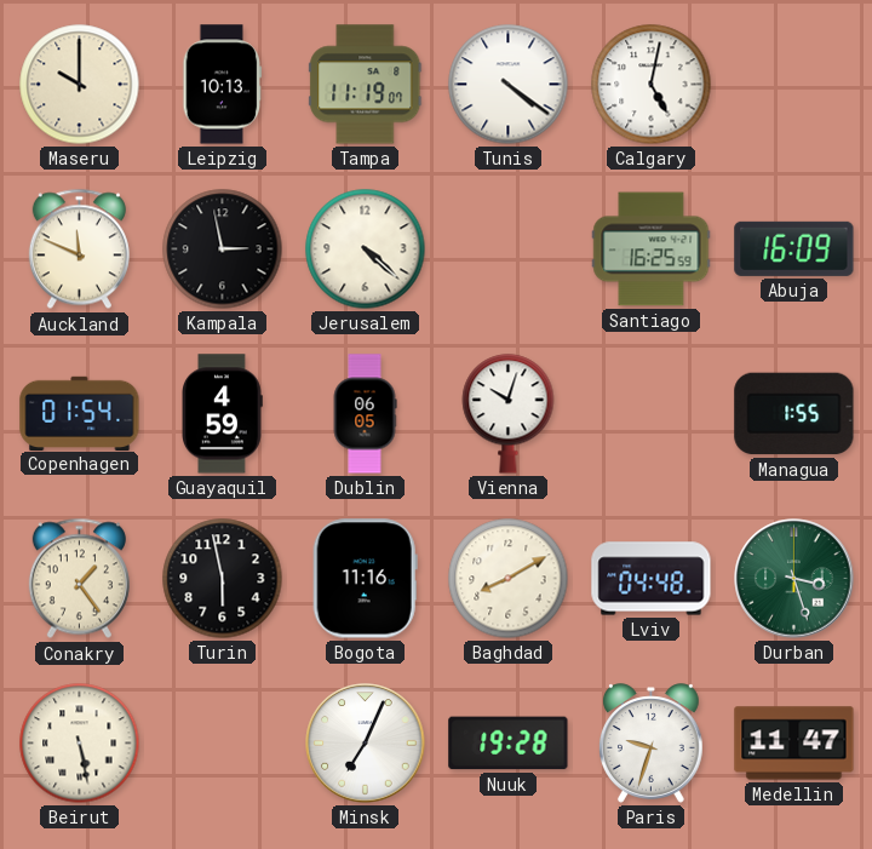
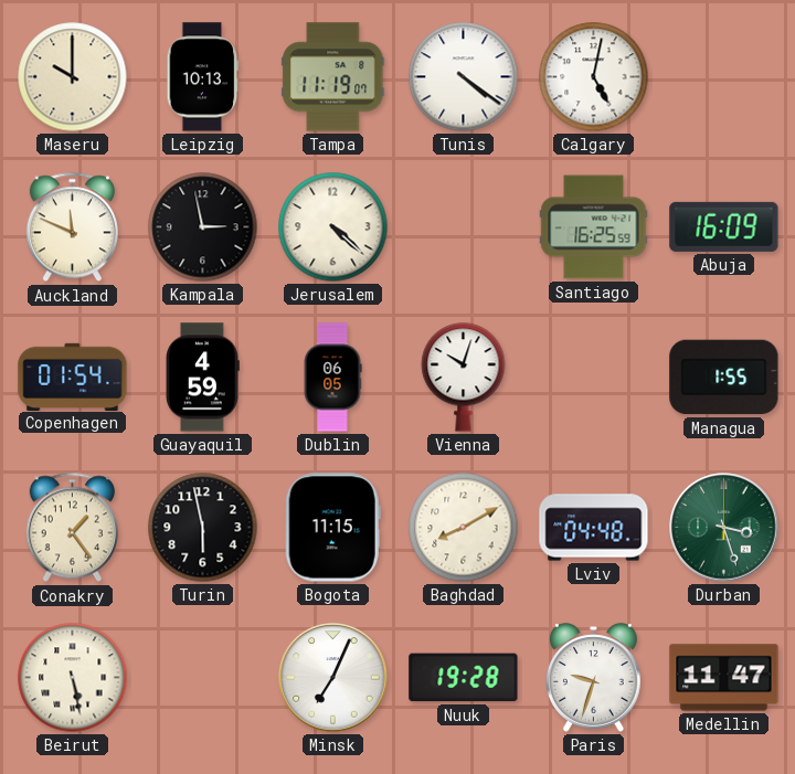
Bogota: 11:16 -> 11:15 (332, 528)
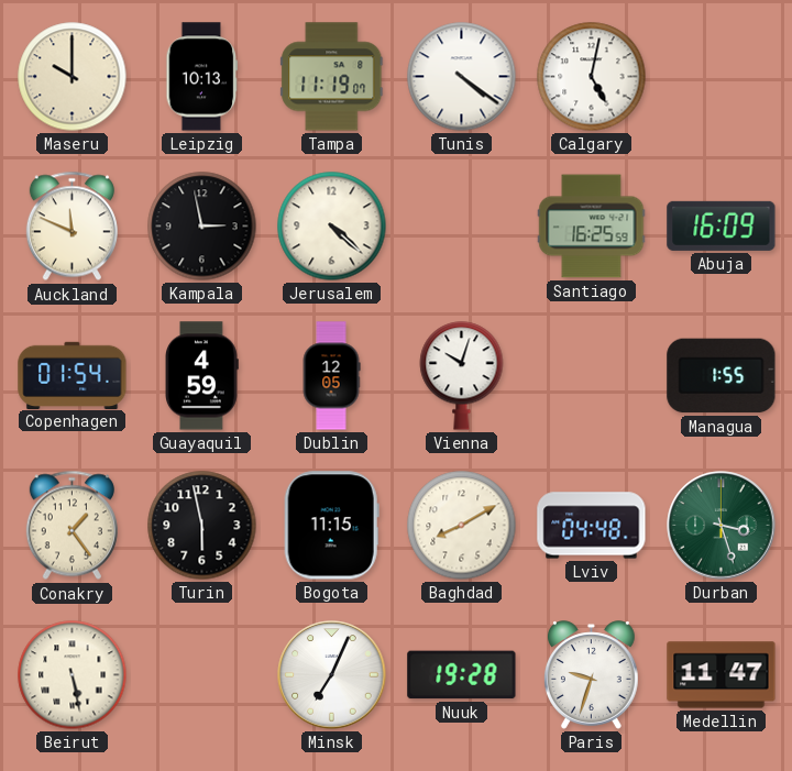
Dublin: 06:05 -> 12:05 (331, 376)
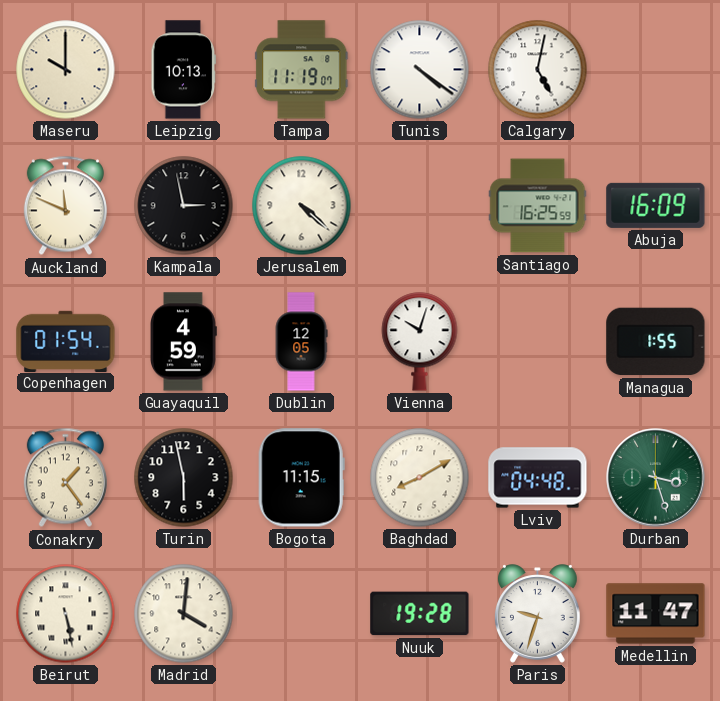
Madrid: none -> 4:01 (184, 614)
Minsk: 7:04 -> none (332, 675)
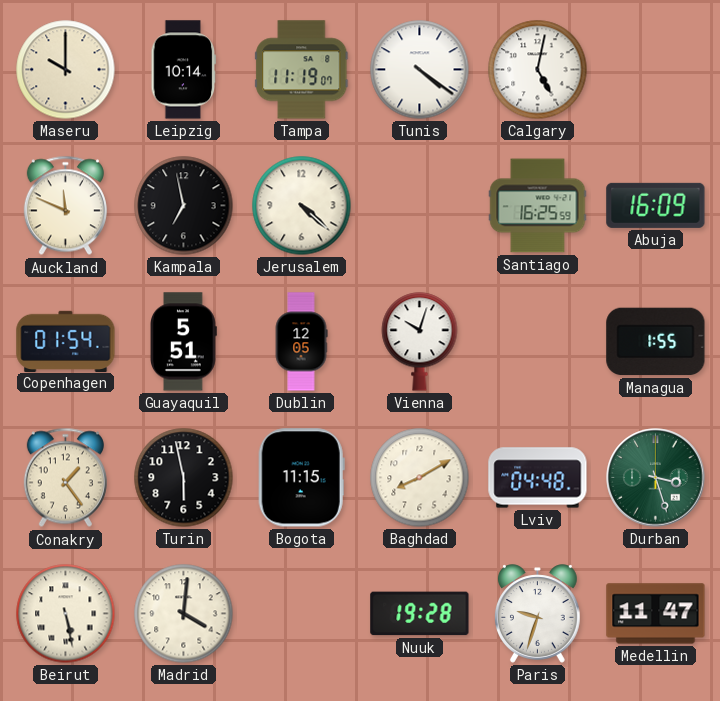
Leipzig: 10:13 -> 10:14 (184, 70)
Kampala: 2:58 -> 6:58 (184, 206)
Guayaquil: 4:59 -> 5:51 (184, 342)
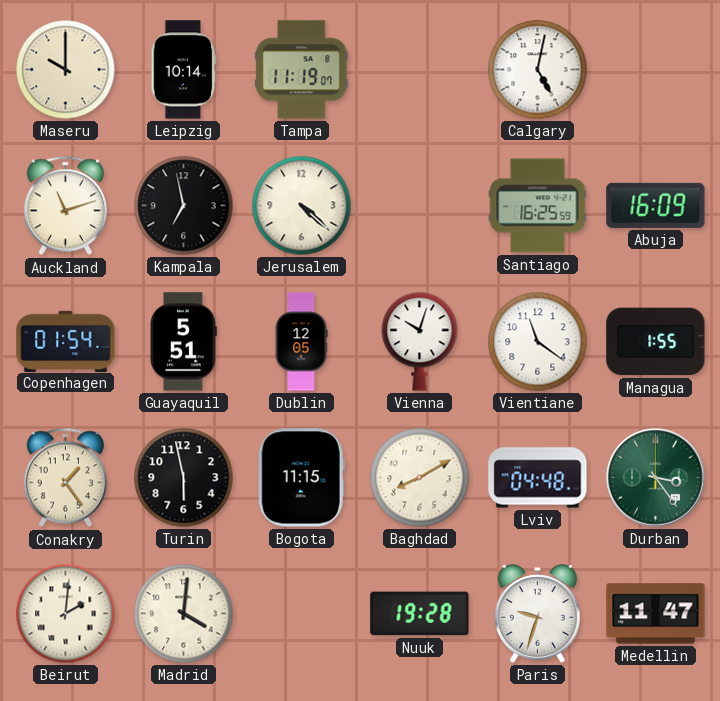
Tunis: 4:21 -> none (420, 70)
Auckland: 11:49 -> 11:12 (65, 206)
Vientiane: none -> 11:21 (538, 342)
Durban: 3:27 -> 3:24 (656, 478)
Beirut: 5:28 -> 2:01 (66, 614)
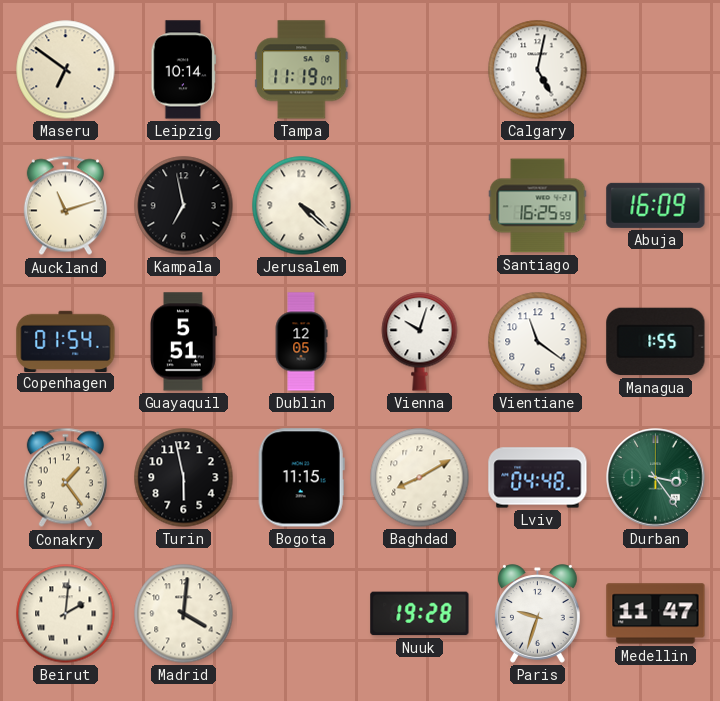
Maseru: 10:00 -> 6:51 (66, 70)
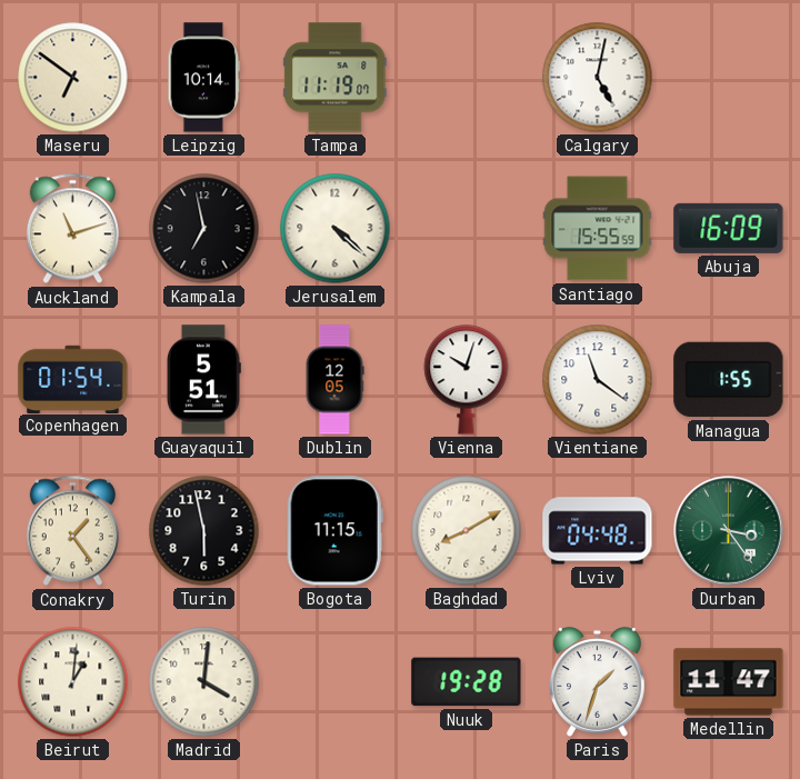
Santiago: 16:25 -> 15:55 (598, 229)
Beirut: 2:01 -> 1:01 (73, 682)
Paris: 9:33 -> 1:33 (597, 682)
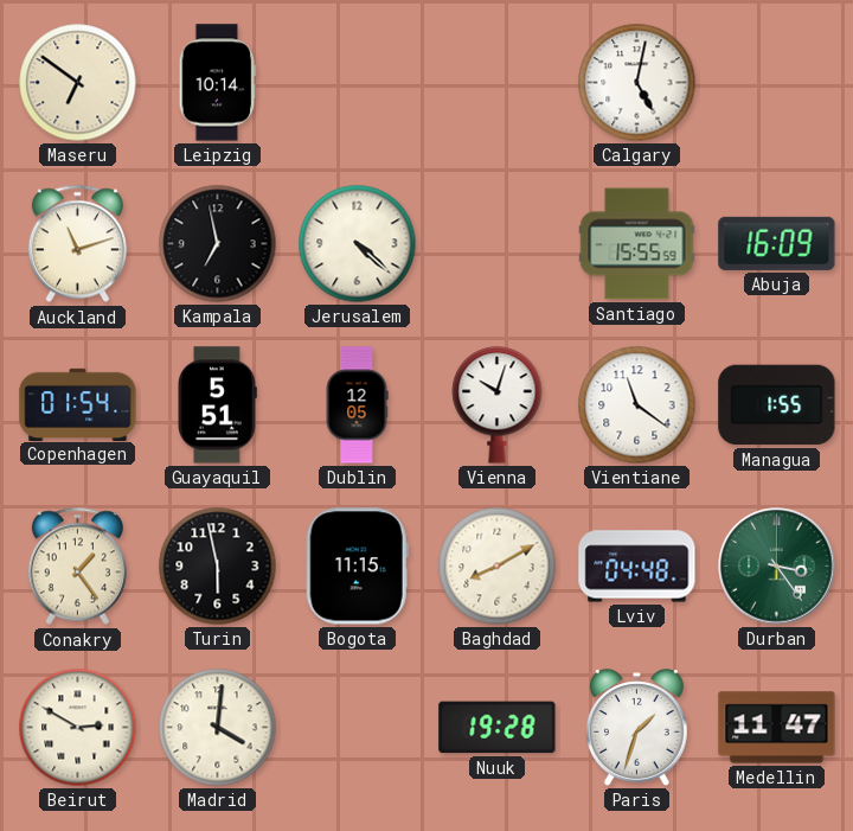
Tampa: 11:19 -> none (336, 78)
Beirut: 1:01 -> 2:50 (78, 728)
